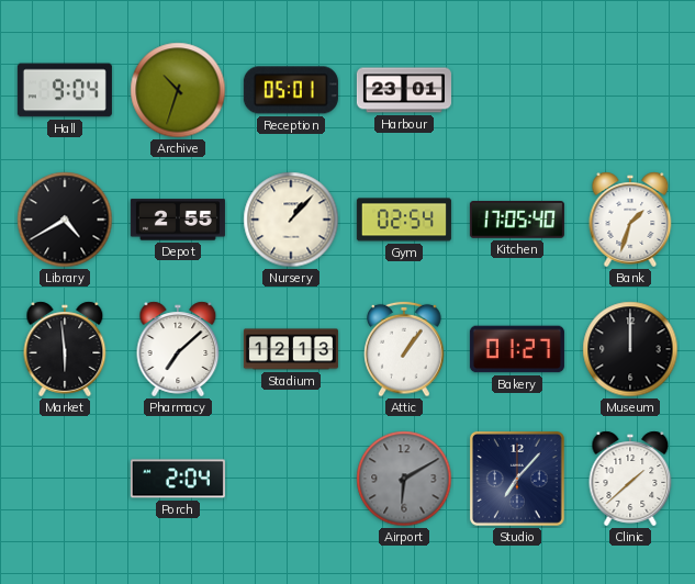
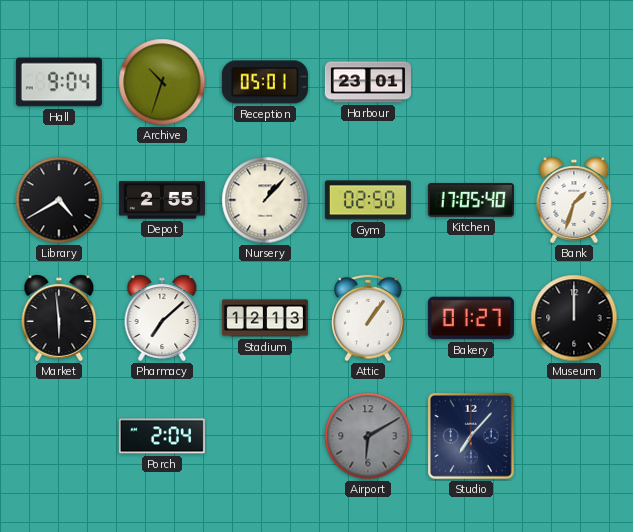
Gym: 02:54 -> 02:50 (368, 200)
Clinic: 1:38 -> none (630, 479)
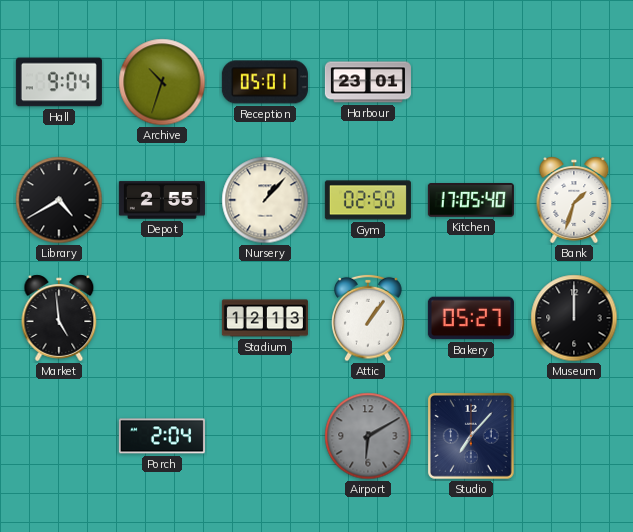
Market: 5:59 -> 4:59 (59, 318)
Pharmacy: 7:08 -> none (162, 318)
Bakery: 01:27 -> 05:27 (471, 318)
